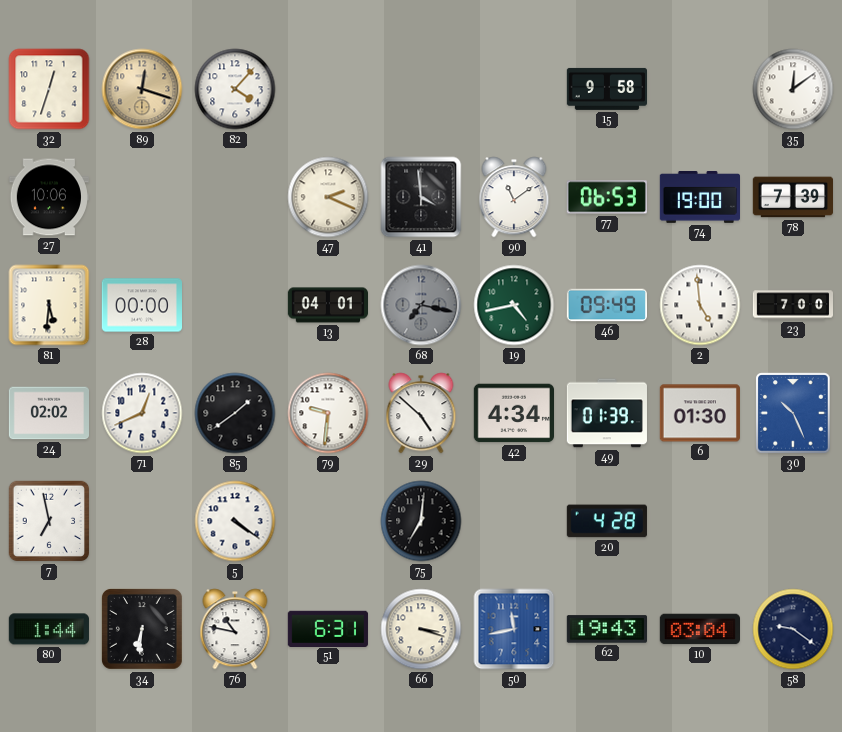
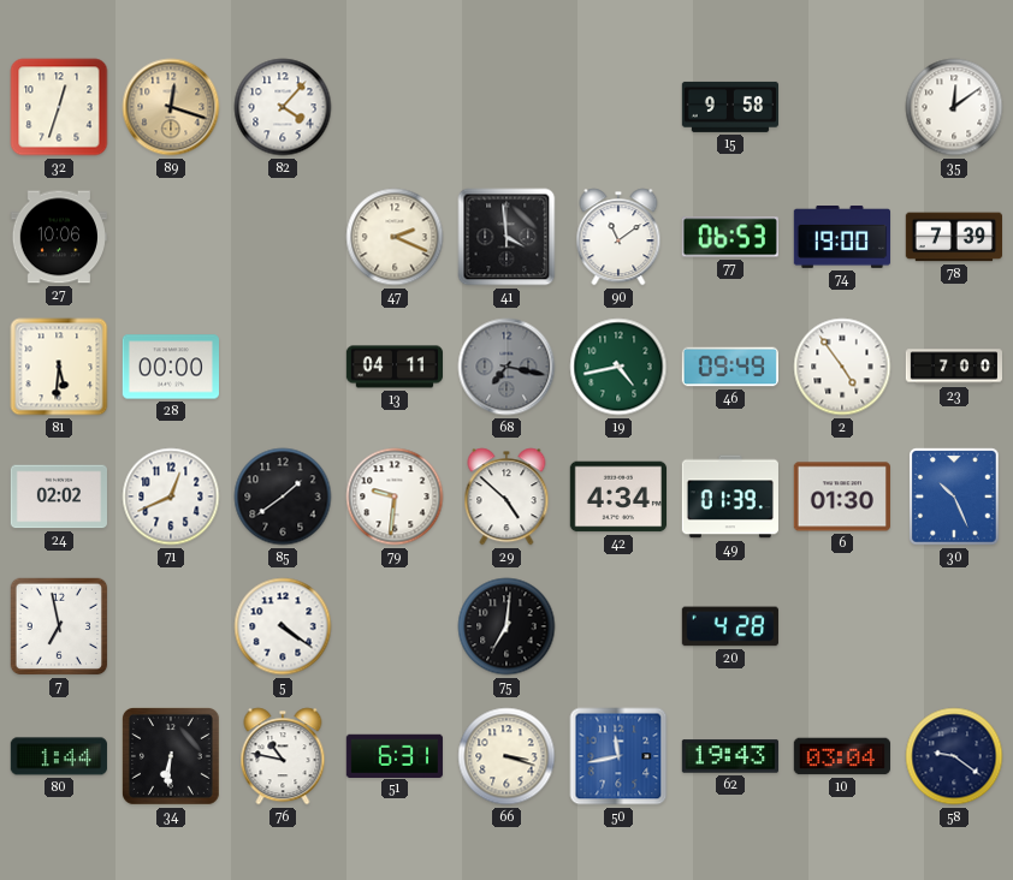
13: 04:01 -> 04:11 (395, 367)
2: 4:59 -> 4:54 (842, 367)
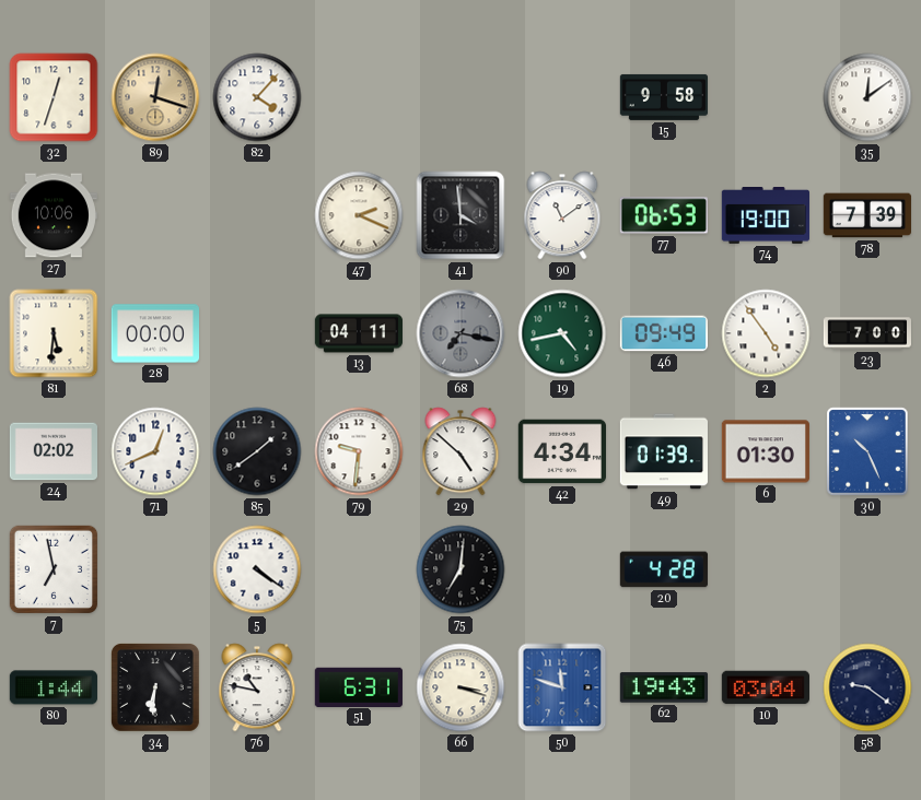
50: 11:43 -> 11:48 (562, 687)
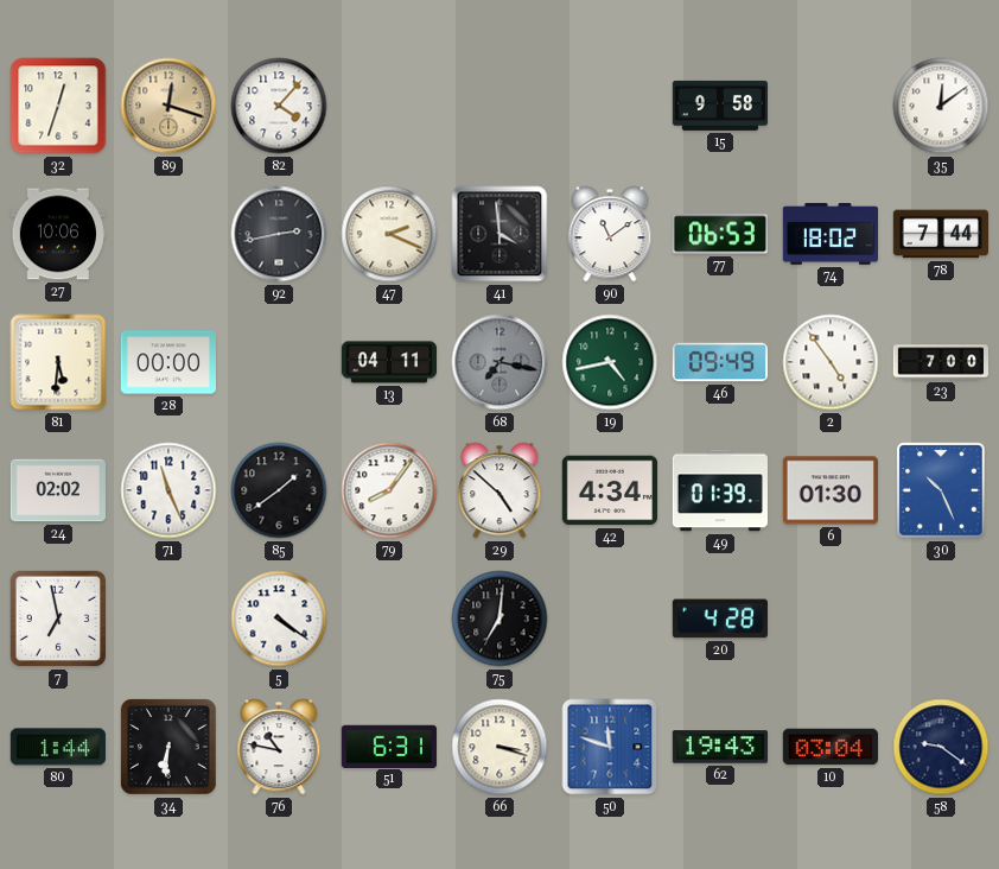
92: none -> 2:43 (279, 234)
74: 19:00 -> 18:02 (829, 235)
78: 7:39 -> 7:44 (940, 234)
71: 12:41 -> 11:26 (168, 490)
79: 9:31 -> 8:06 (389, 490)
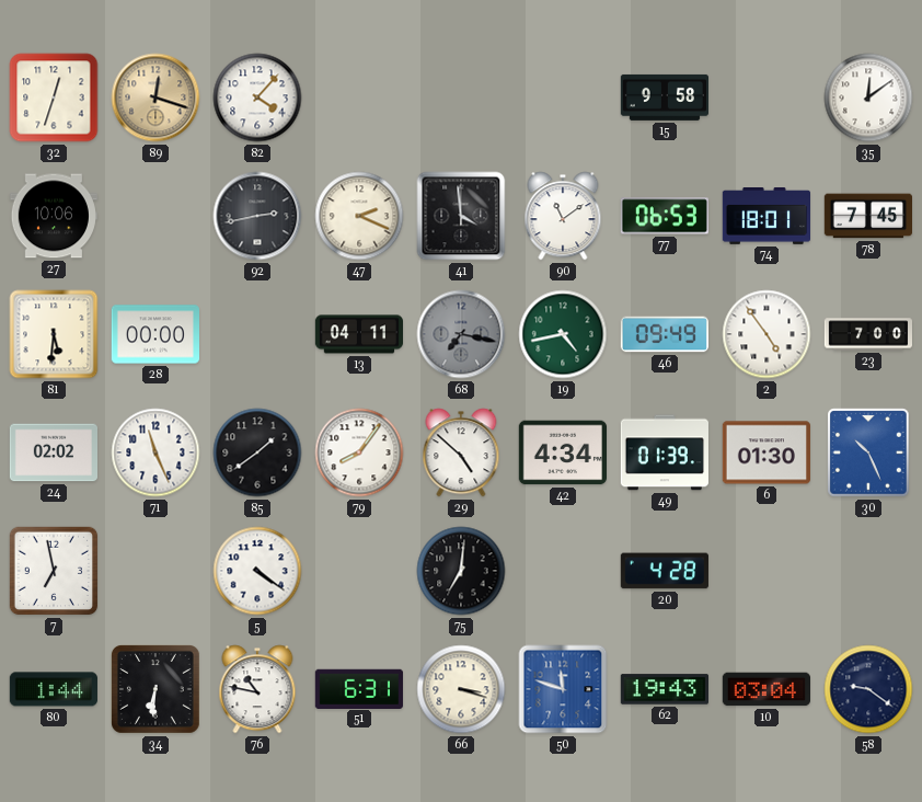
74: 18:02 -> 18:01 (765, 217)
78: 7:44 -> 7:45 (867, 216)
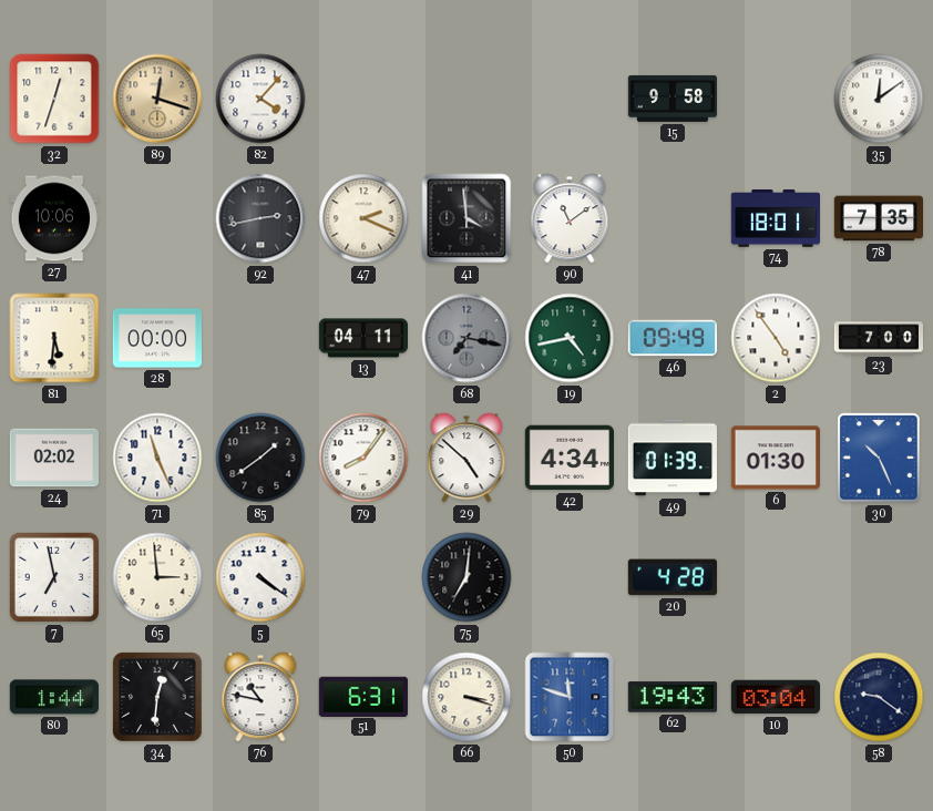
77: 06:53 -> none (665, 216)
78: 7:45 -> 7:35 (878, 218)
65: none -> 2:59 (157, 577)
34: 6:31 -> 12:31 (157, 697)
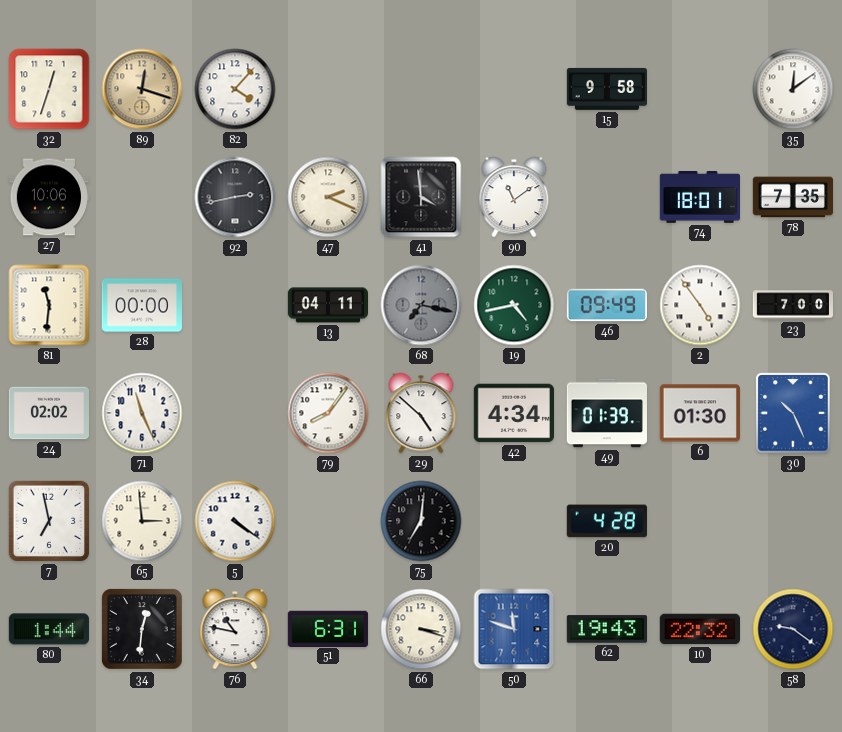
81: 5:31 -> 11:31 (49, 305)
85: 1:39 -> none (260, 458)
10: 03:04 -> 22:32 (699, 629)
